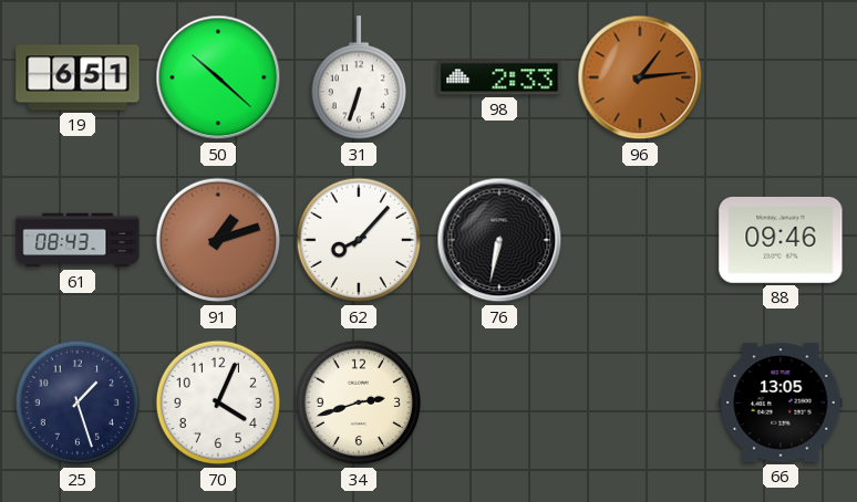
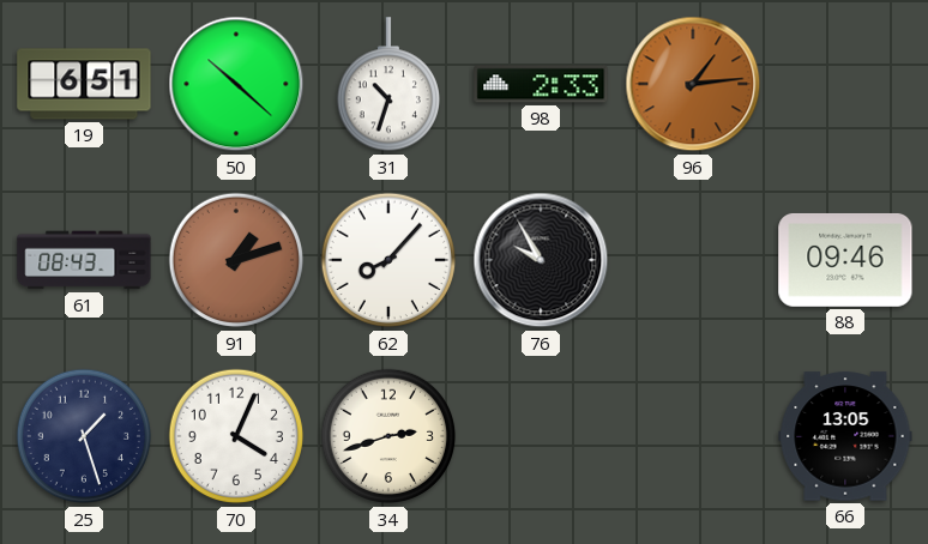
31: 6:33 -> 10:33 (387, 85)
76: 6:32 -> 9:55 (541, 260)
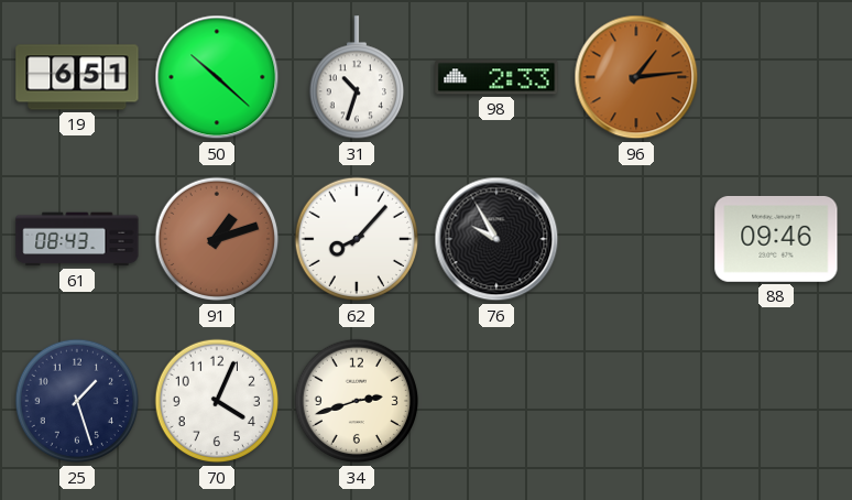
66: 13:05 -> none (845, 436)
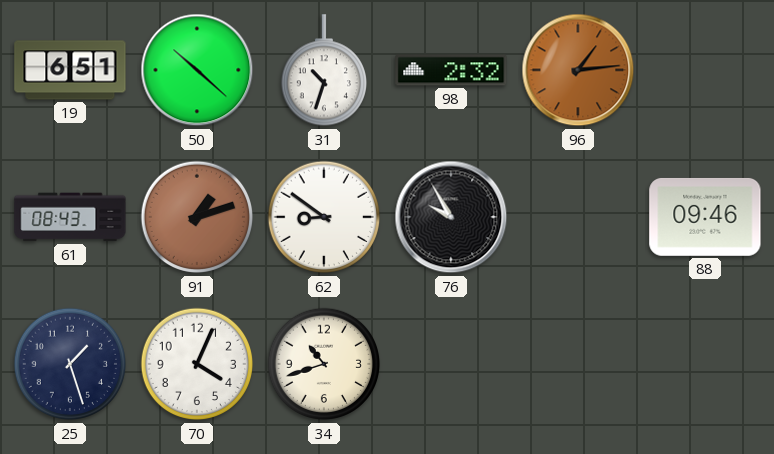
98: 2:33 -> 2:32 (451, 70)
62: 8:07 -> 8:51 (324, 217)
34: 2:42 -> 10:42 (324, 364)
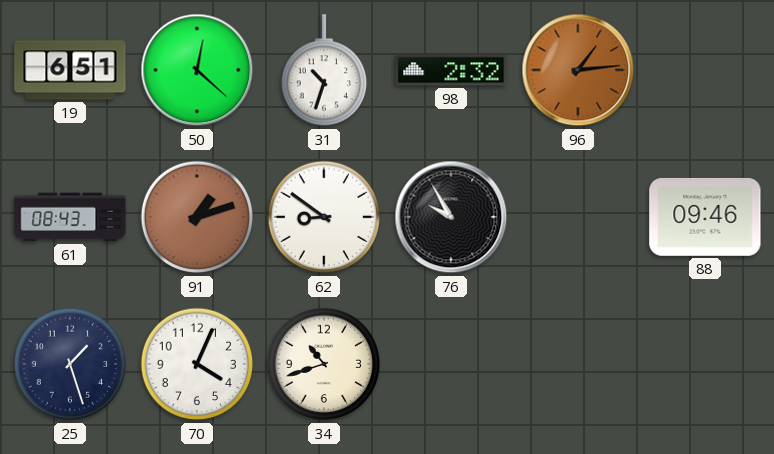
50: 10:22 -> 12:22 (197, 70)
